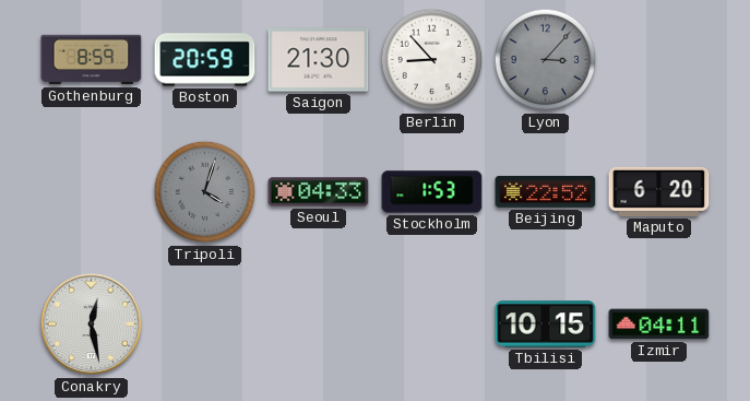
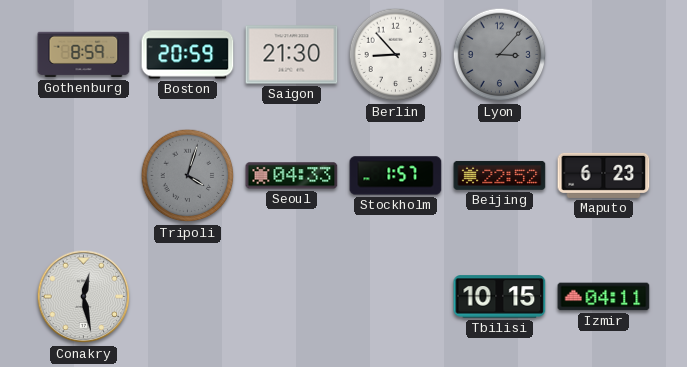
Stockholm: 1:53 -> 1:57 (396, 176)
Maputo: 6:20 -> 6:23 (604, 175)
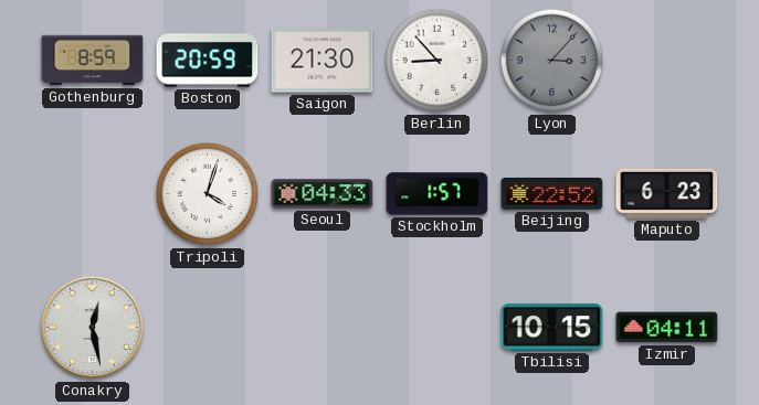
Tripoli dial: grey -> white (208, 194)
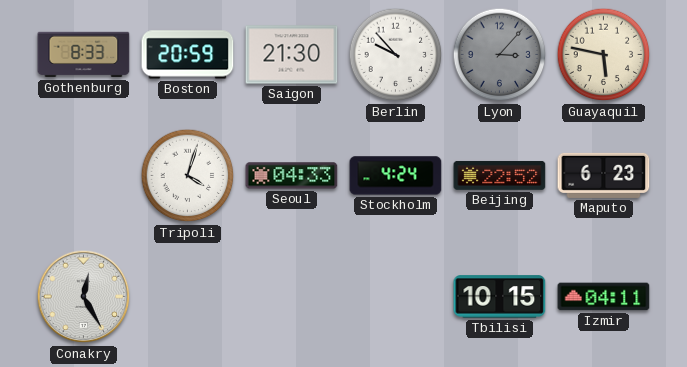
Gothenburg: 8:59 -> 8:33 (84, 55)
Berlin: 8:53 -> 9:53 (396, 55)
Guayaquil: none -> 5:47 (604, 55)
Stockholm: 1:57 -> 4:24 (396, 176)
Conakry: 12:28 -> 12:25 (84, 297)
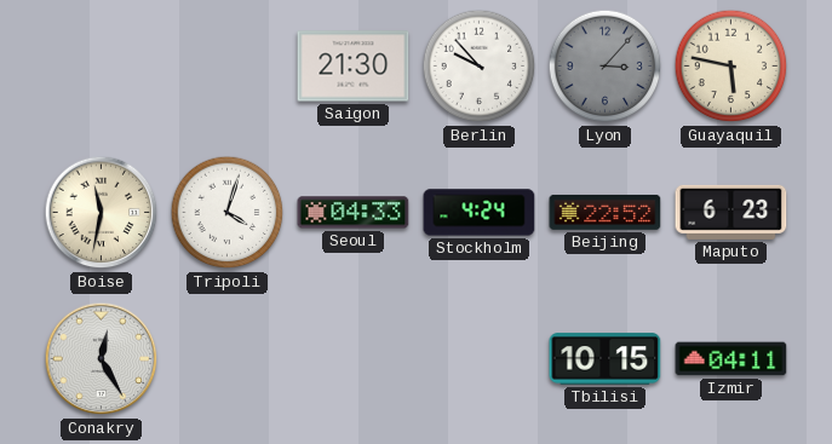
Gothenburg: 8:33 -> none (84, 55)
Boston: 20:59 -> none (188, 55)
Boise: none -> 11:32 (102, 213)
